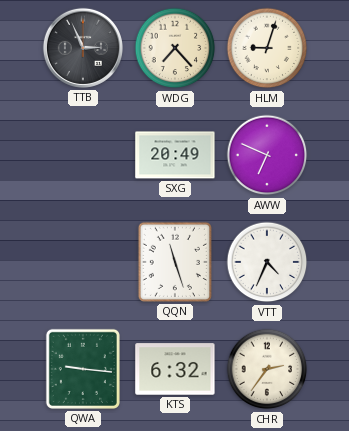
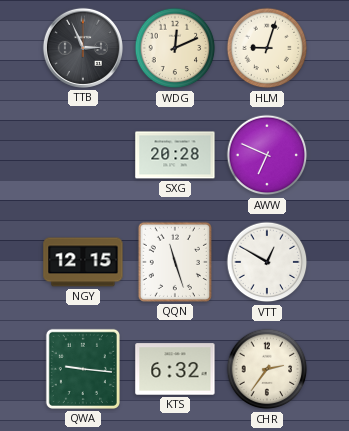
WDG: 7:23 -> 12:11 (175, 48)
SXG: 20:49 -> 20:28 (175, 155)
NGY: none -> 12:15 (83, 262)
VTT: 4:34 -> 12:50 (267, 262)
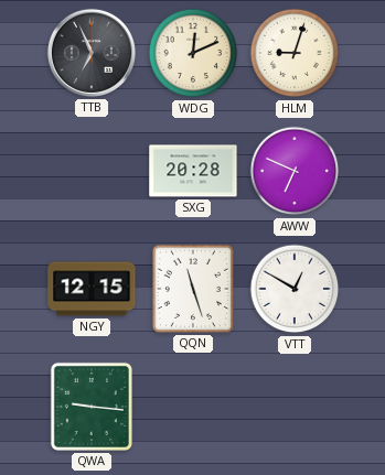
TTB: 2:56 -> 6:56 (92, 53)
KTS: 6:32 -> none (175, 369)
CHR: 2:36 -> none (267, 369)
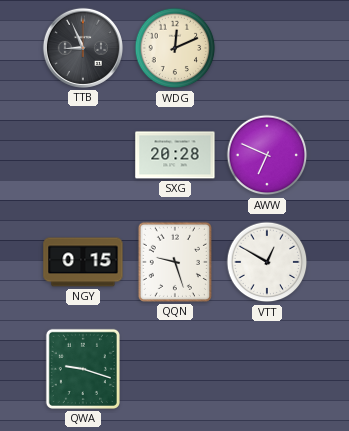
TTB: 6:56 -> 8:56 (83, 48)
HLM: 9:03 -> none (295, 53)
NGY: 12:15 -> 0:15 (83, 262)
QQN: 11:27 -> 9:27 (175, 262)
QWA: 9:16 -> 9:18 (83, 369)
